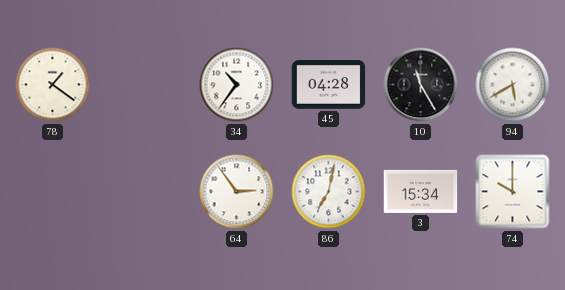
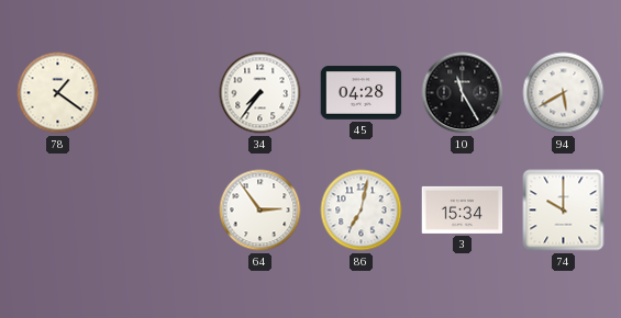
34: 10:36 -> 7:36 (260, 93)
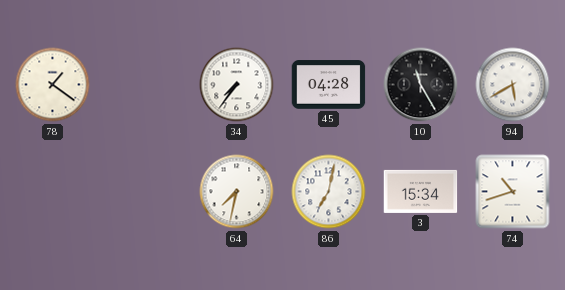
64: 2:54 -> 7:32 (237, 192)
74: 10:00 -> 10:42 (513, 192)
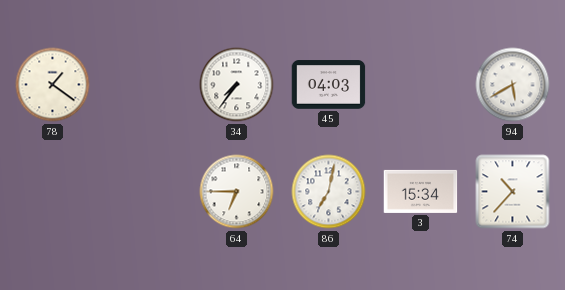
45: 04:28 -> 04:03 (329, 85)
10: 11:25 -> none (421, 85)
64: 7:32 -> 6:45 (237, 192)
74: 10:42 -> 10:37 (513, 192)
